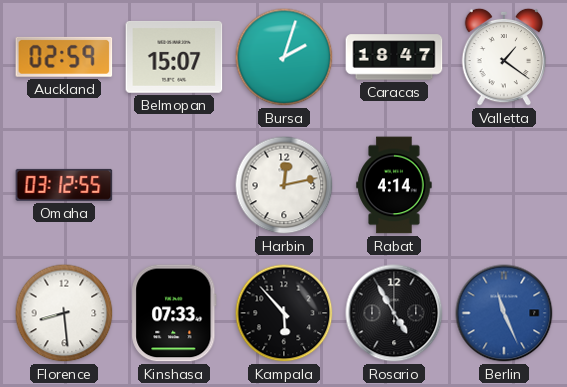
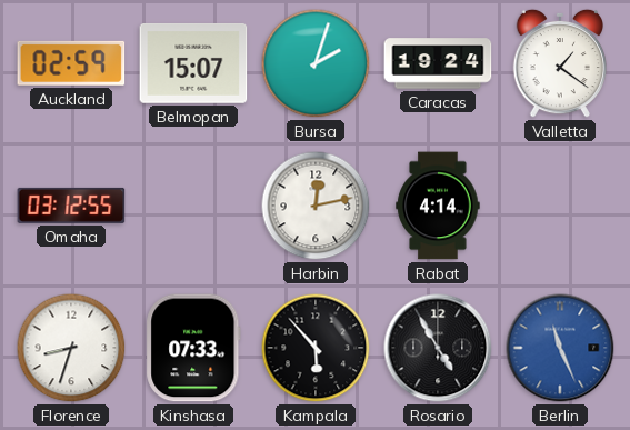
Caracas: 18:47 -> 19:24 (438, 63)
Florence: 8:29 -> 8:33 (71, 348)
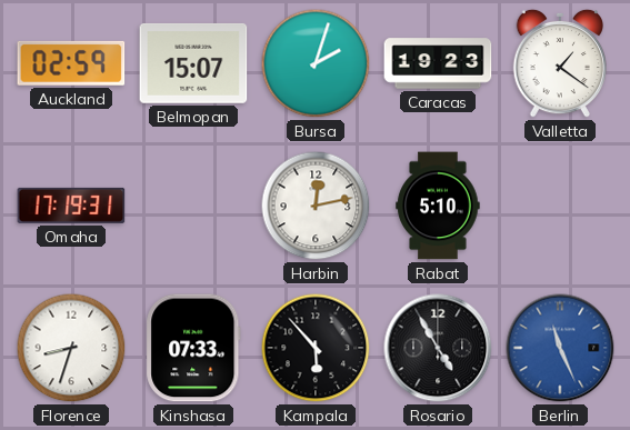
Caracas: 19:24 -> 19:23 (438, 63)
Omaha: 03:12 -> 17:19 (71, 206)
Rabat: 4:14 -> 5:10 (438, 206)
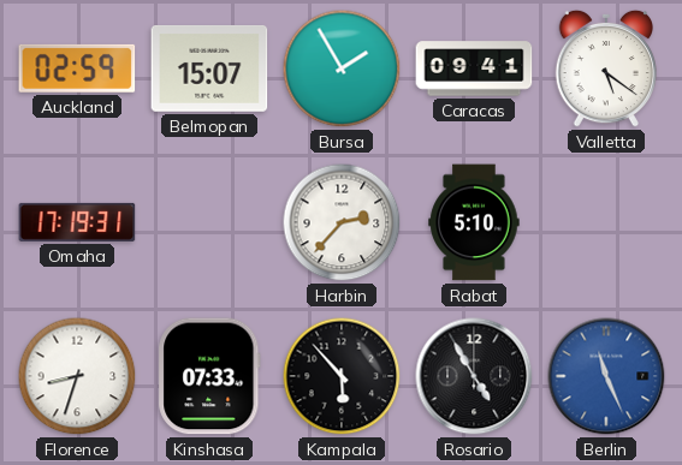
Bursa: 2:03 -> 1:55 (342, 68)
Caracas: 19:23 -> 09:41 (474, 68)
Valletta: 1:21 -> 5:21 (605, 68)
Harbin: 12:13 -> 2:37 (342, 222)
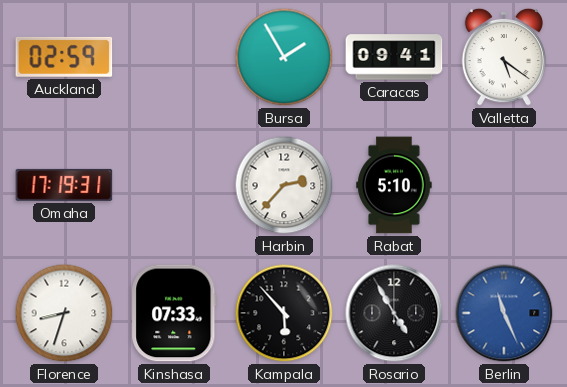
Belmopan: 15:07 -> none (209, 68)
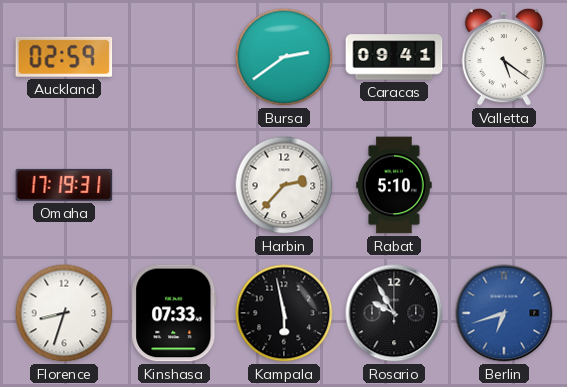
Bursa: 1:55 -> 2:39 (284, 57)
Kampala: 5:53 -> 5:58 (284, 313)
Rosario: 4:55 -> 9:55 (394, 313)
Berlin: 11:26 -> 6:42 (504, 313)
